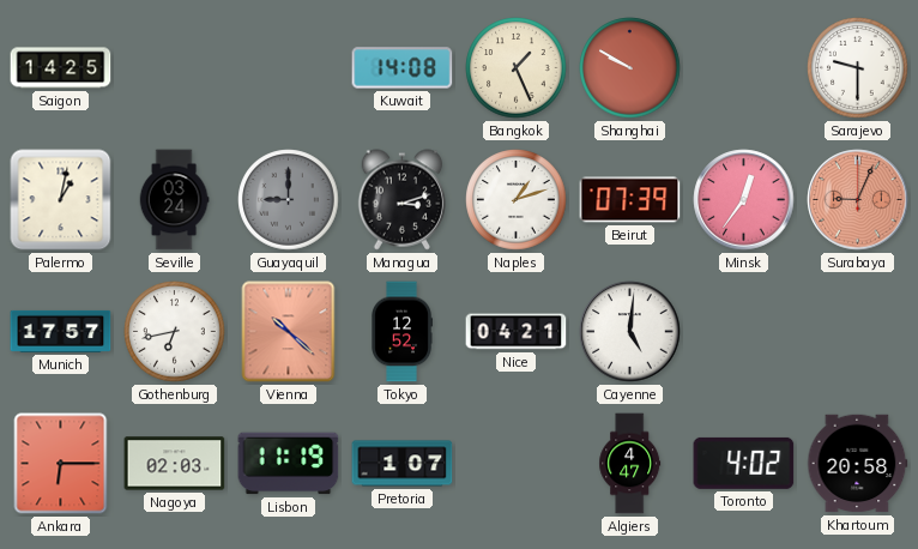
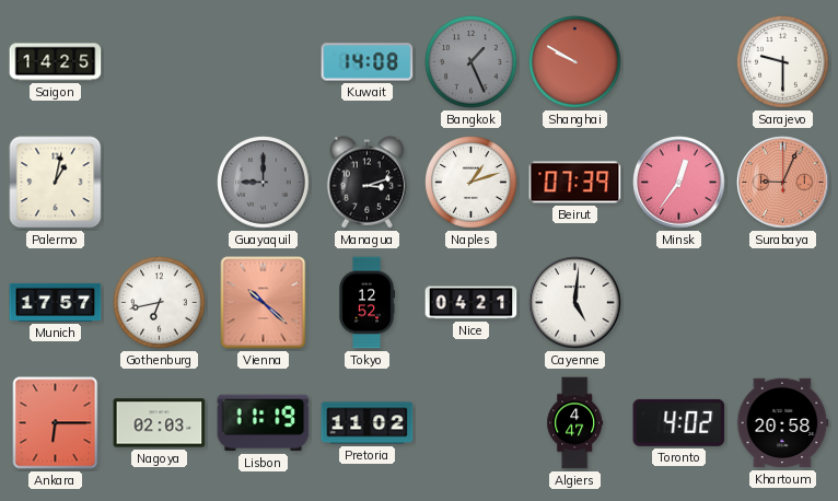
Bangkok dial: cream -> grey (472, 62)
Seville: 03:24 -> none (174, 200)
Pretoria: 1:07 -> 11:02 (368, 423)
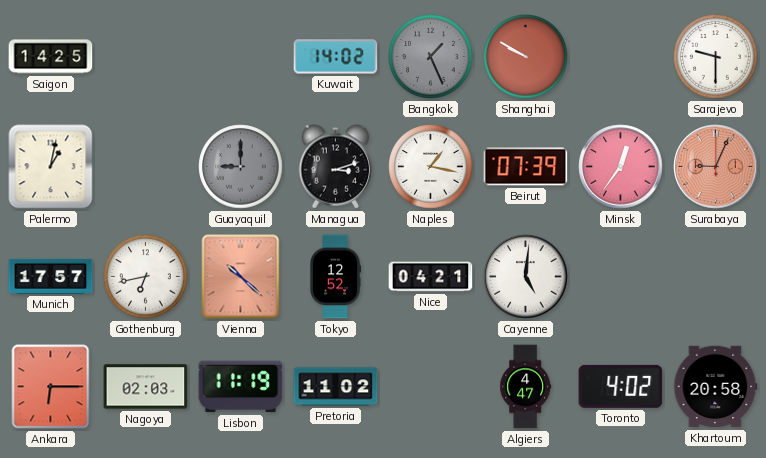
Kuwait: 14:08 -> 14:02 (336, 57)
Naples: 1:12 -> 1:17 (431, 167)
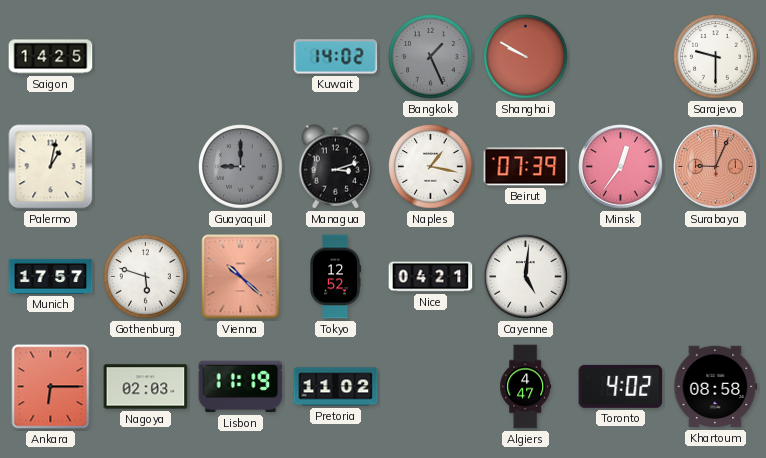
Gothenburg: 6:43 -> 5:48 (146, 277)
Khartoum: 20:58 -> 08:58 (716, 387)
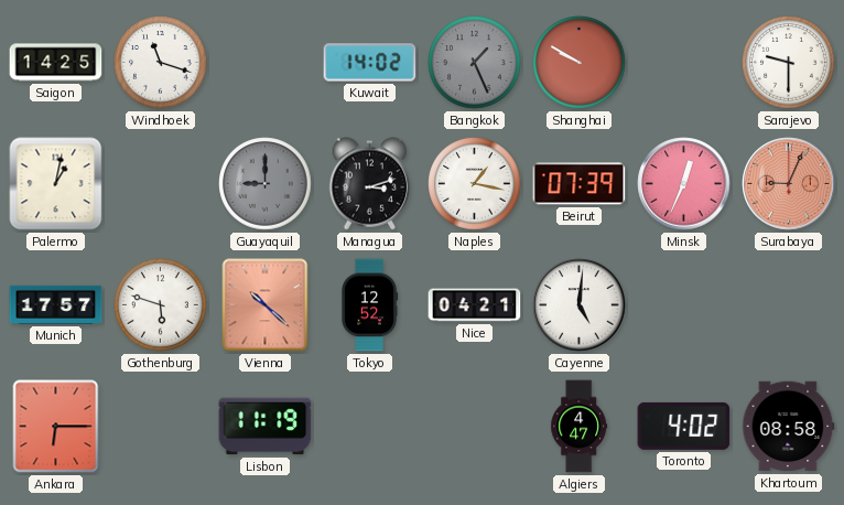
Windhoek: none -> 11:18 (161, 63)
Minsk: 12:36 -> 12:34 (684, 184)
Nagoya: 02:03 -> none (146, 387)
Pretoria: 11:02 -> none (336, 387)
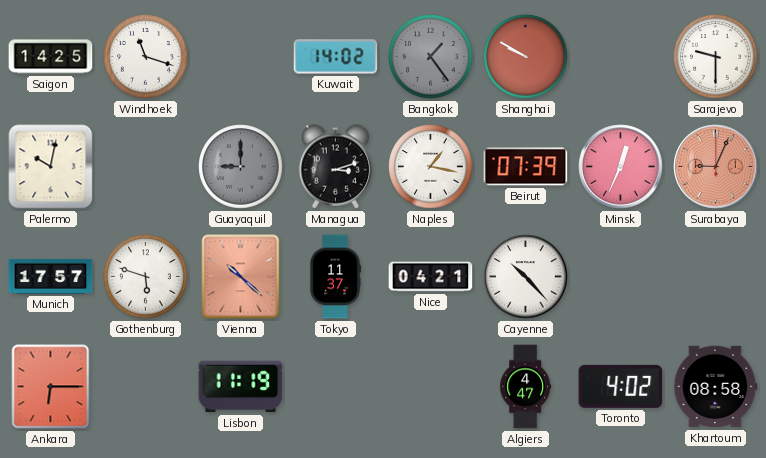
Bangkok: 1:26 -> 1:24 (431, 57)
Palermo: 1:02 -> 10:02 (51, 167)
Tokyo: 12:52 -> 11:37 (335, 277)
Cayenne: 5:01 -> 10:23 (526, 277)
